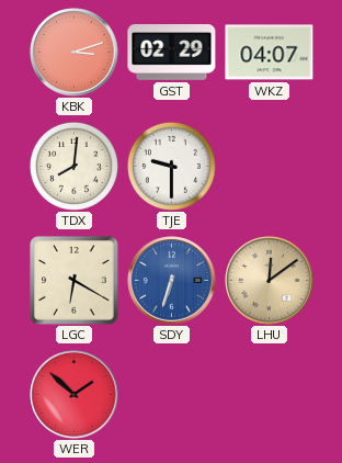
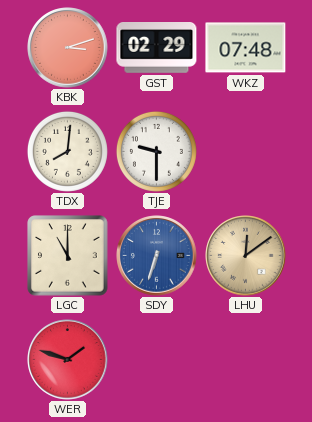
WKZ: 04:07 -> 07:48 (246, 48)
LGC: 6:20 -> 11:00 (68, 256)
WER: 1:52 -> 1:48 (68, 360)
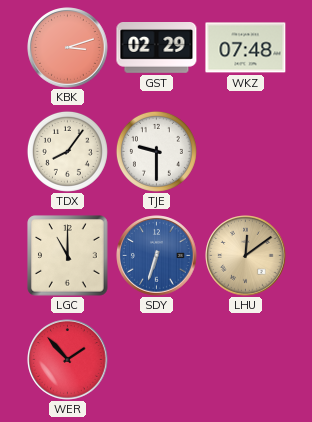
TDX: 8:01 -> 8:06 (67, 151)
WER: 1:48 -> 1:53 (68, 360)
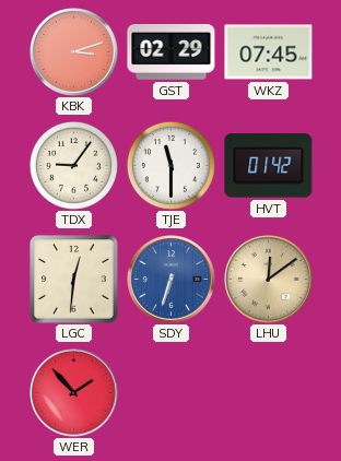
WKZ: 07:48 -> 07:45 (269, 52)
TDX: 8:06 -> 9:06 (73, 165)
TJE: 9:30 -> 11:30 (170, 165)
HVT: none -> 01:42 (269, 166)
LGC: 11:00 -> 12:31 (74, 280)
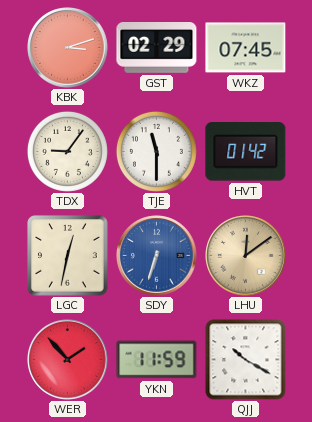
LGC: 12:31 -> 12:32 (68, 256)
YKN: none -> 11:59 (157, 360)
QJJ: none -> 10:20 (246, 360)
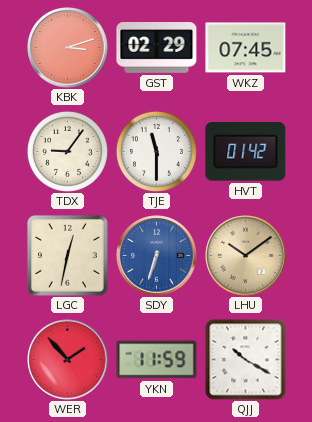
LHU: 12:09 -> 10:09 (246, 256)
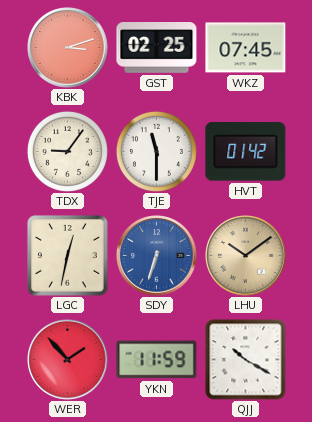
GST: 02:29 -> 02:25 (157, 48)
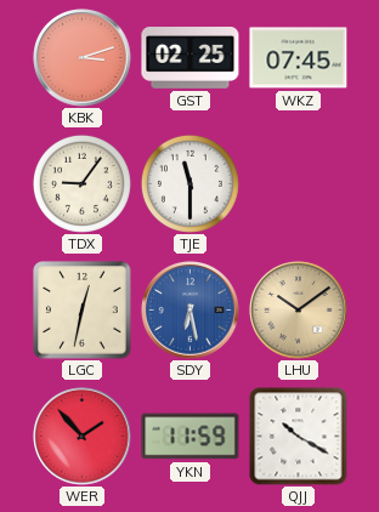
HVT: 01:42 -> none (246, 152)
SDY: 6:33 -> 6:28 (191, 311)
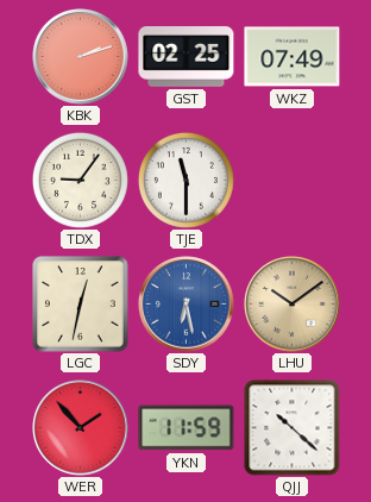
KBK: 3:12 -> 2:12 (81, 57)
WKZ: 07:45 -> 07:49 (293, 57)
QJJ: 10:20 -> 10:22 (293, 428)
